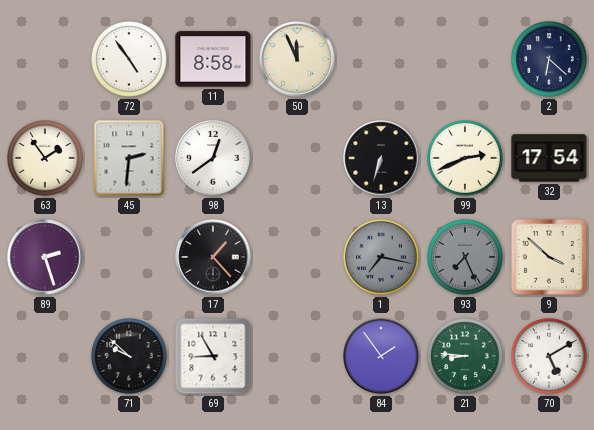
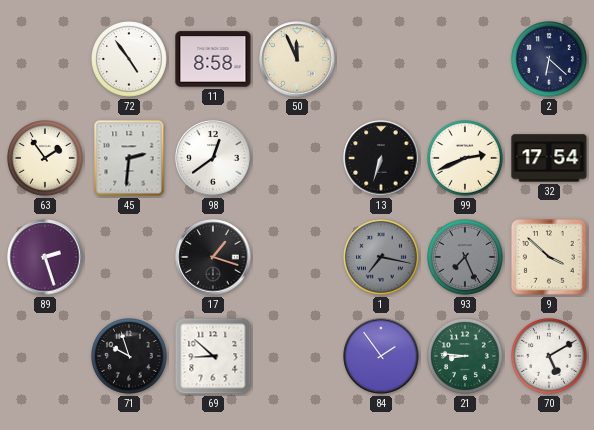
17: 1:23 -> 1:18 (213, 257)
71: 9:52 -> 9:57 (130, 357)
69: 8:55 -> 8:52 (213, 356)
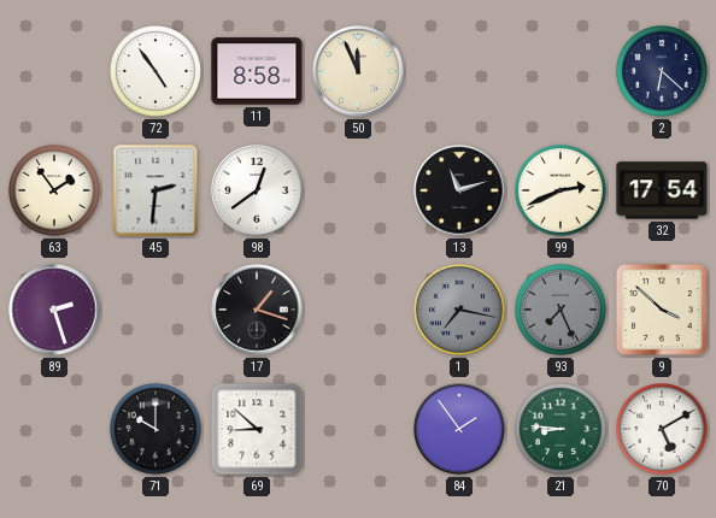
13: 6:33 -> 11:12 (459, 190)
71: 9:57 -> 10:00 (157, 430)
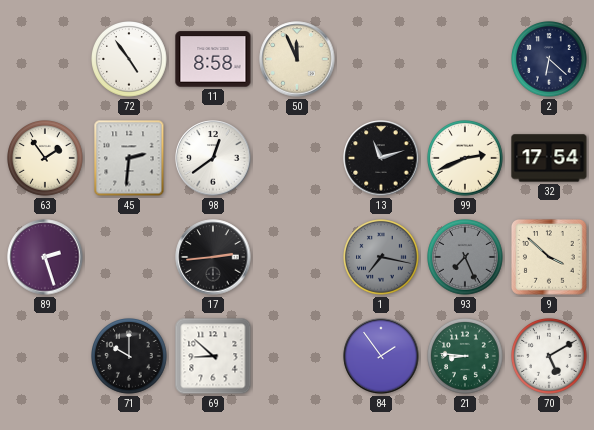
17: 1:18 -> 2:44 (213, 257)
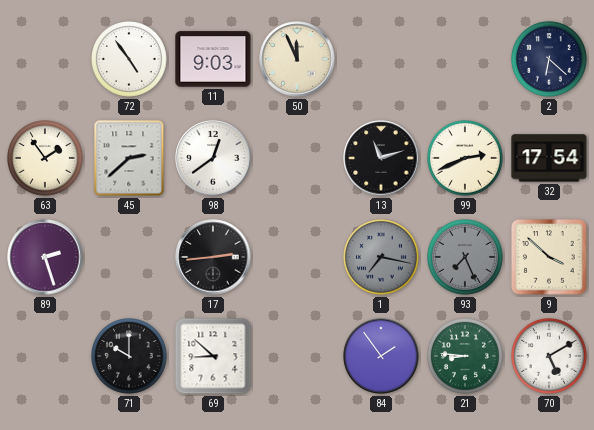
11: 8:58 -> 9:03 (213, 59)
45: 2:31 -> 2:38 (129, 158)
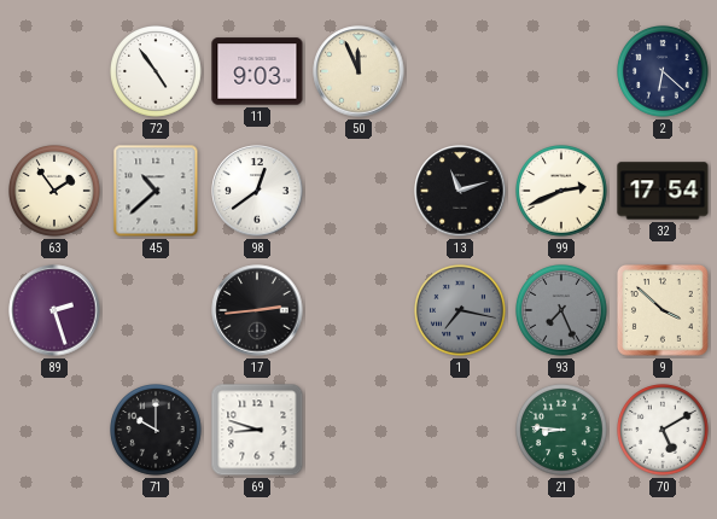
45: 2:38 -> 10:38 (156, 191)
69: 8:52 -> 8:48 (257, 430)
84: 1:54 -> none (381, 356)
